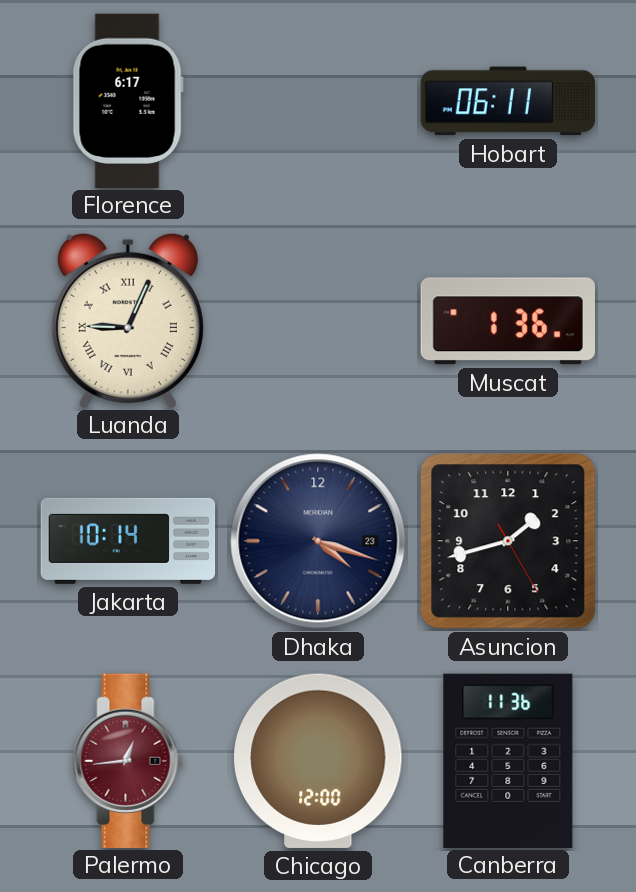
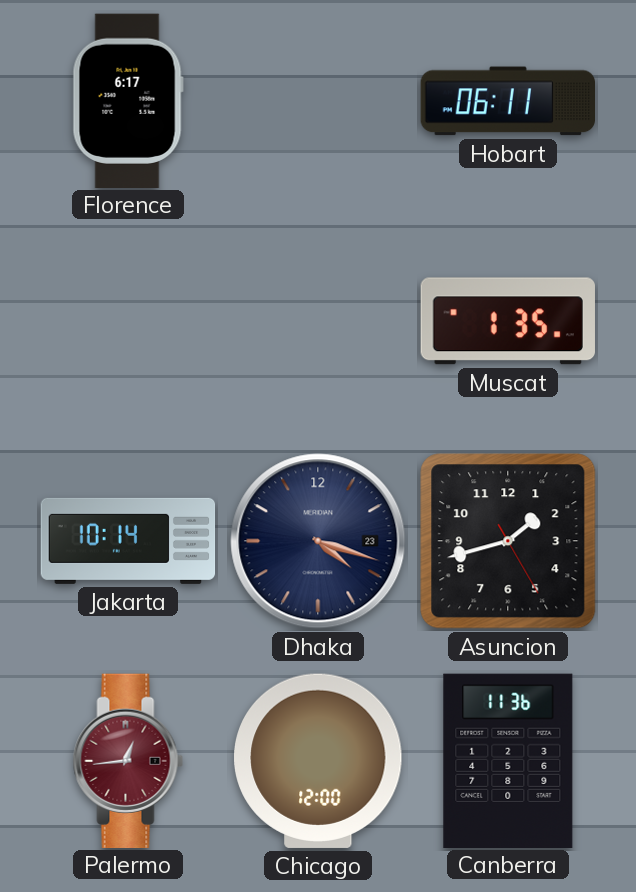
Luanda: 9:04 -> none (128, 320)
Muscat: 1:36 -> 1:35 (508, 321)
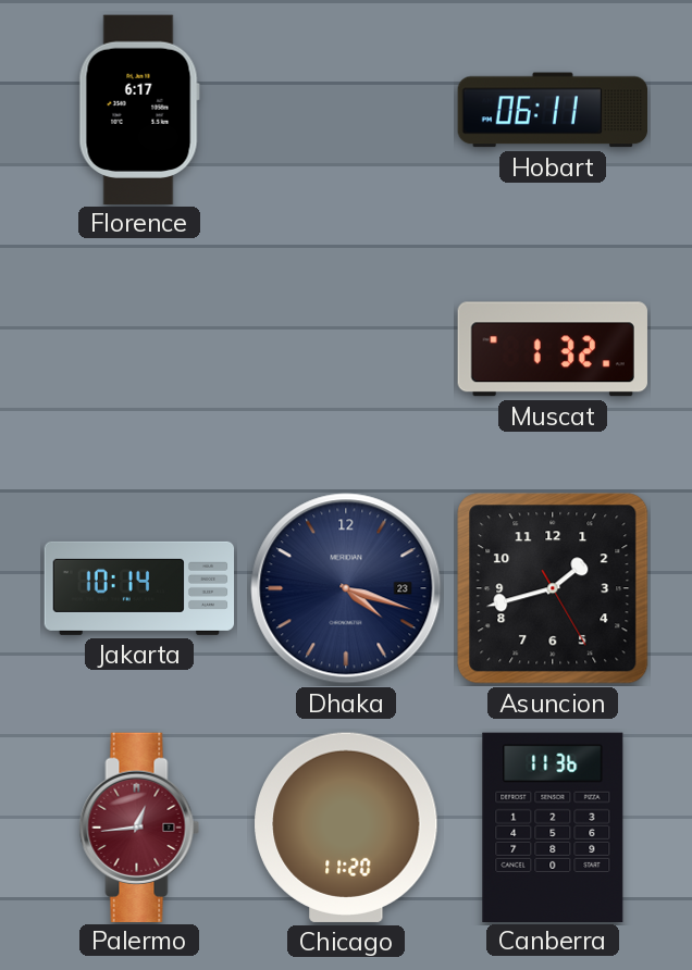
Muscat: 1:35 -> 1:32 (553, 349)
Chicago: 12:00 -> 11:20 (346, 828)
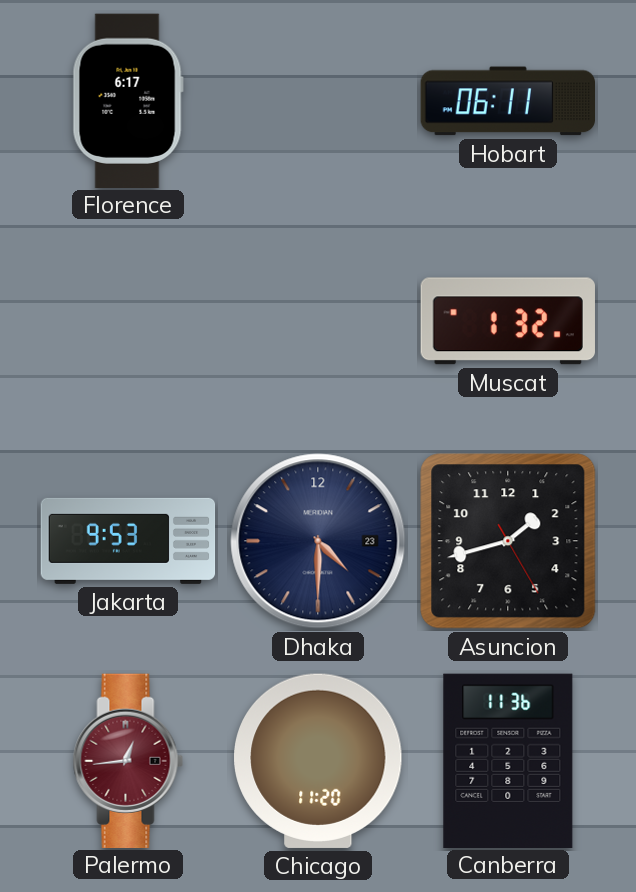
Jakarta: 10:14 -> 9:53 (128, 541)
Dhaka: 4:18 -> 4:30 (318, 541)
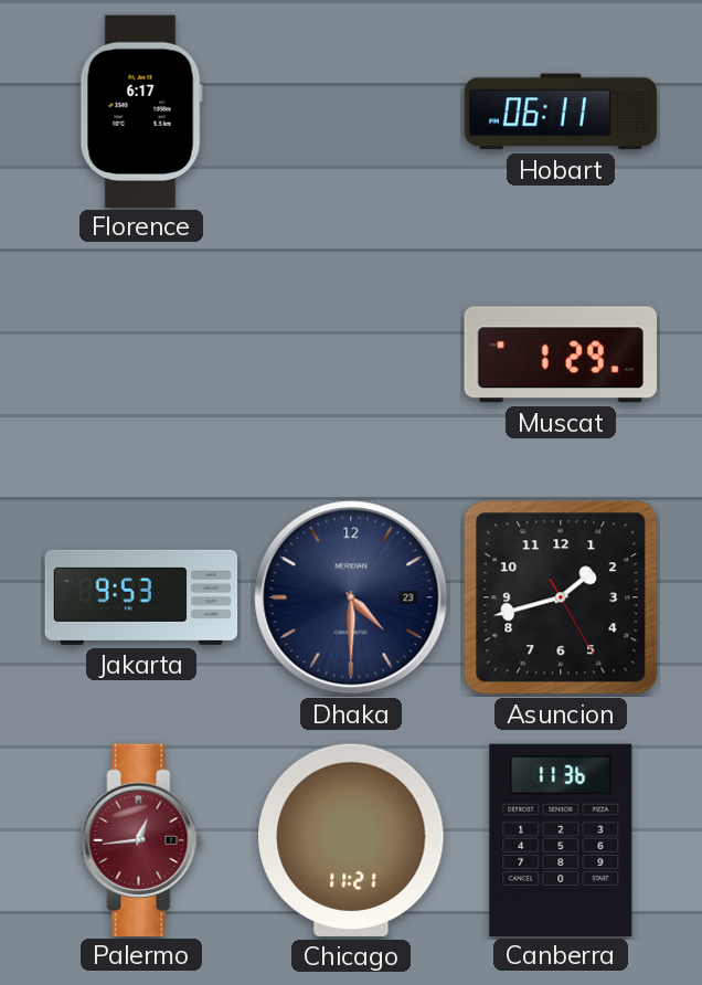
Muscat: 1:32 -> 1:29 (561, 354)
Chicago: 11:20 -> 11:21 (351, 840)
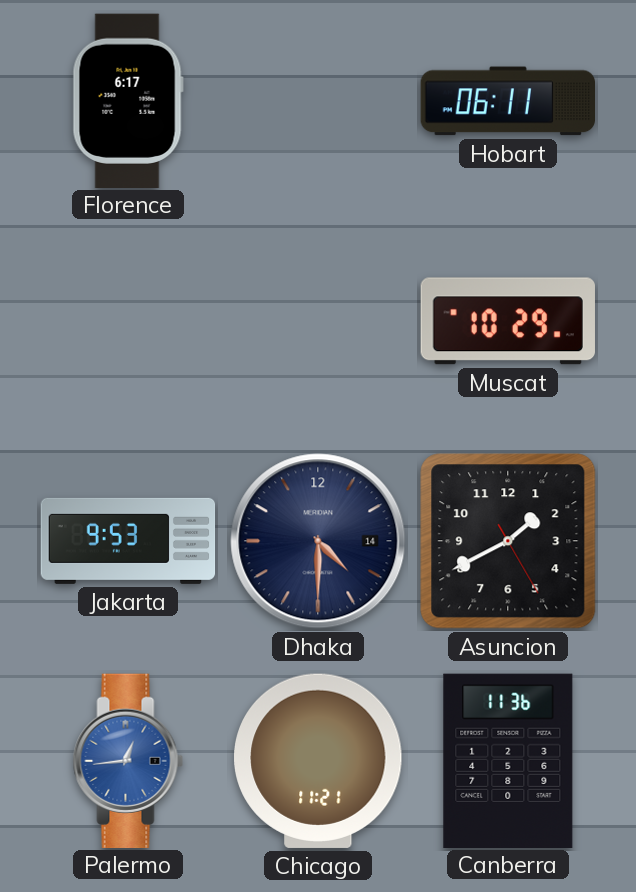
Muscat: 1:29 -> 10:29 (508, 321)
Dhaka date: 23 -> 14 (318, 541)
Asuncion: 1:42 -> 1:40 (508, 541)
Palermo dial: burgundy -> blue (128, 760)
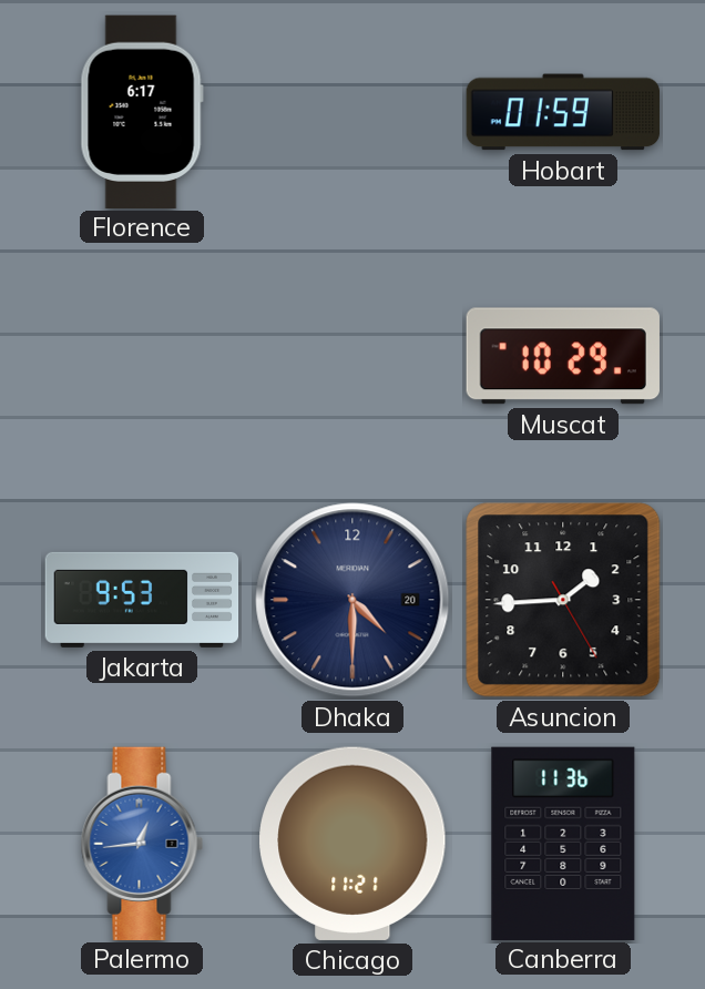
Hobart: 06:11 -> 01:59 (562, 112)
Dhaka date: 14 -> 20 (352, 600)
Asuncion: 1:40 -> 1:44 (563, 600)
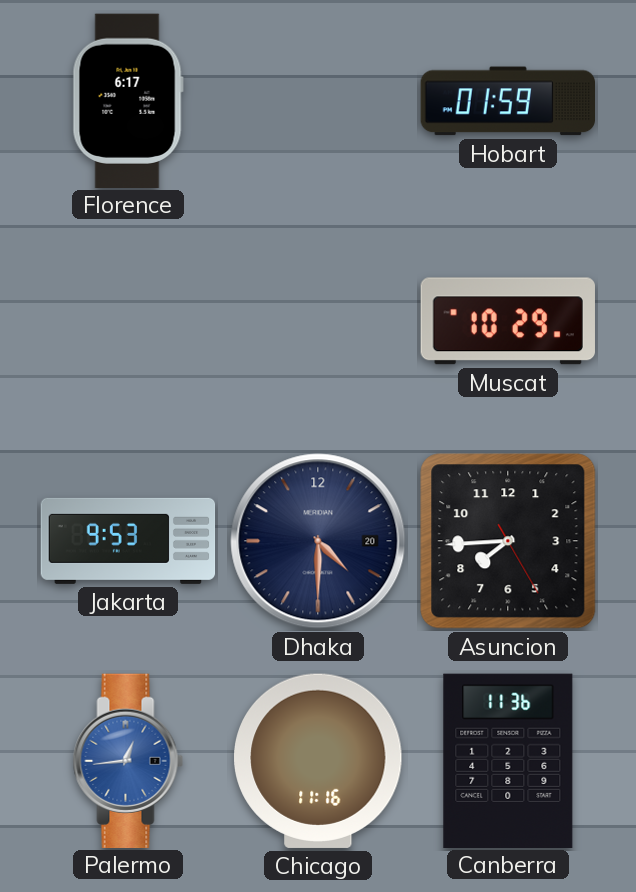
Asuncion: 1:44 -> 7:44 (508, 541)
Chicago: 11:21 -> 11:16 (318, 761)
